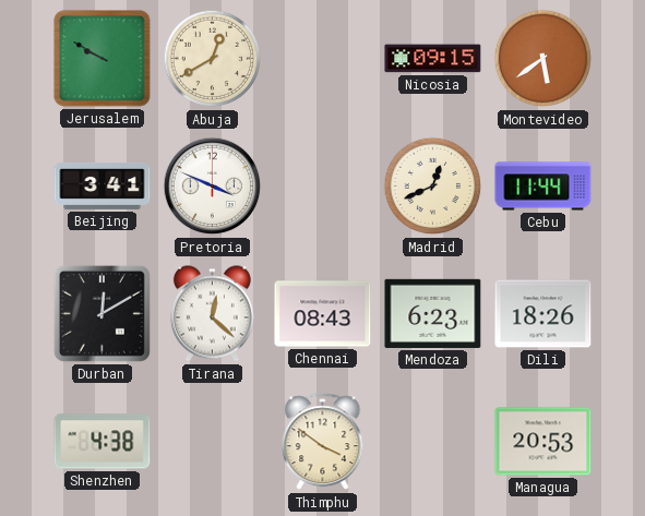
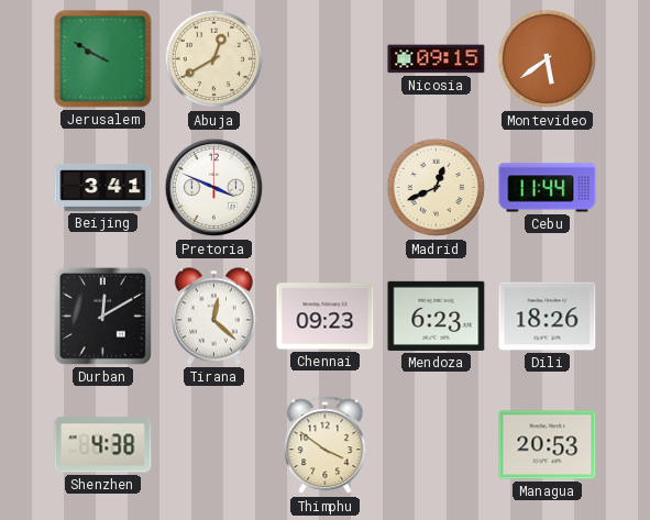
Chennai: 08:43 -> 09:23 (326, 317)
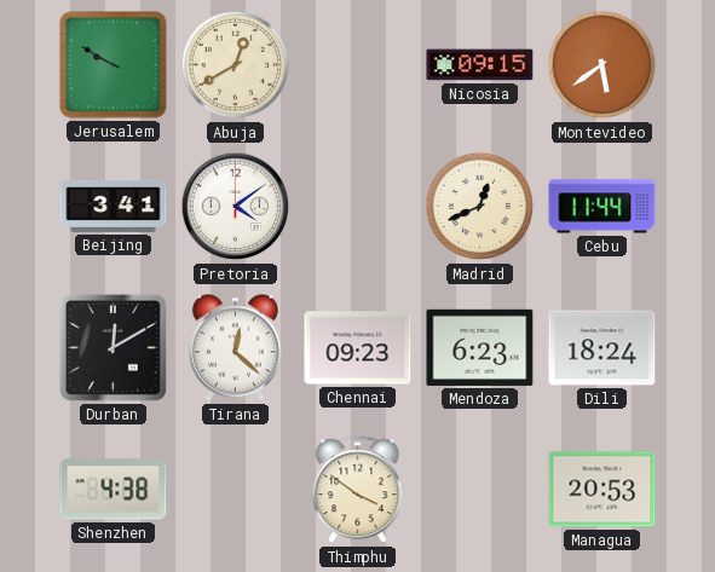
Pretoria: 3:49 -> 4:09 (236, 207)
Dili: 18:26 -> 18:24 (602, 348)
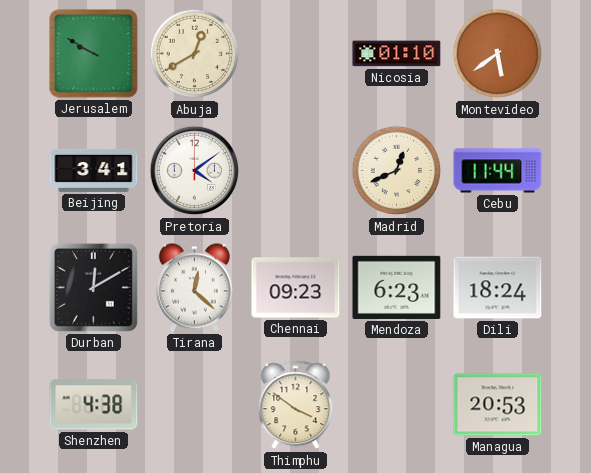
Nicosia: 09:15 -> 01:10 (397, 54)
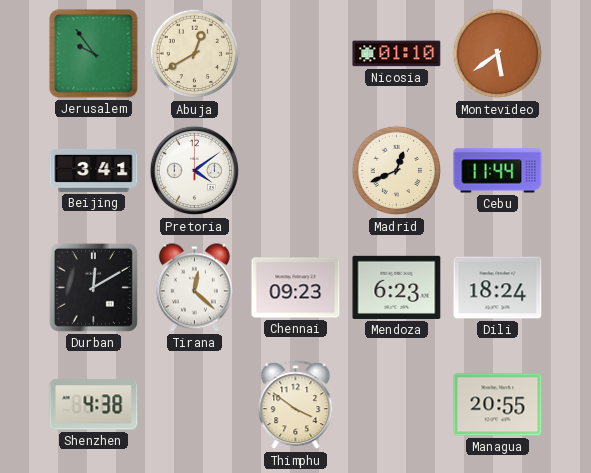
Jerusalem: 9:50 -> 9:54 (94, 54)
Managua: 20:53 -> 20:55 (498, 405)
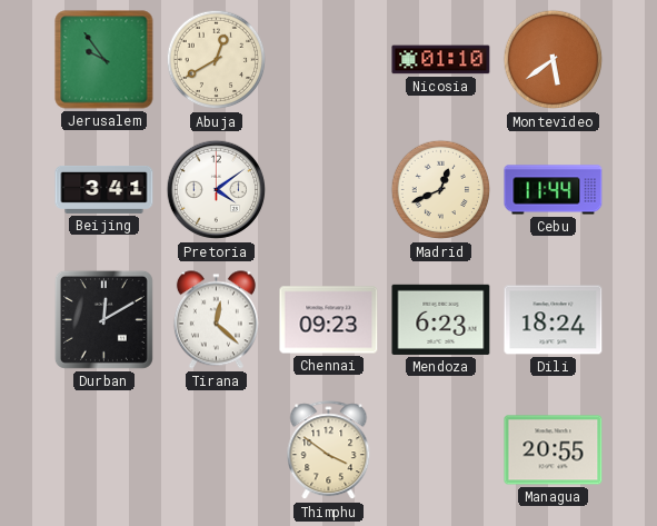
Shenzhen: 4:38 -> none (94, 405)
